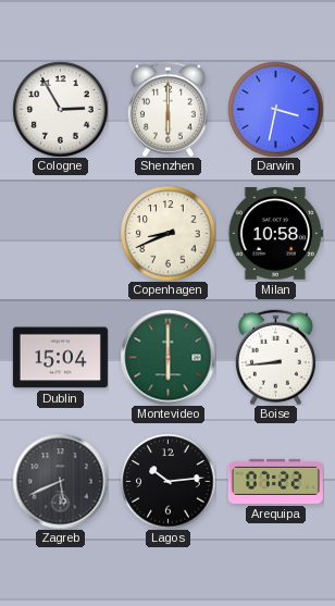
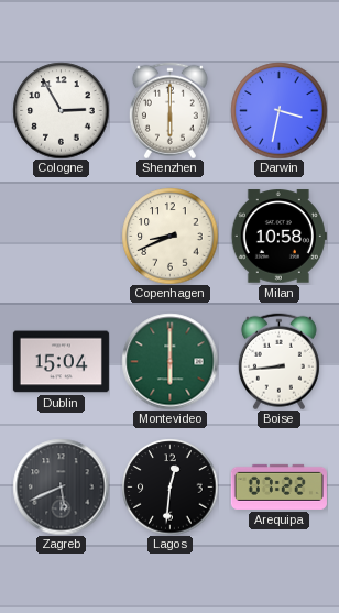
Lagos: 10:14 -> 12:31 (169, 486)
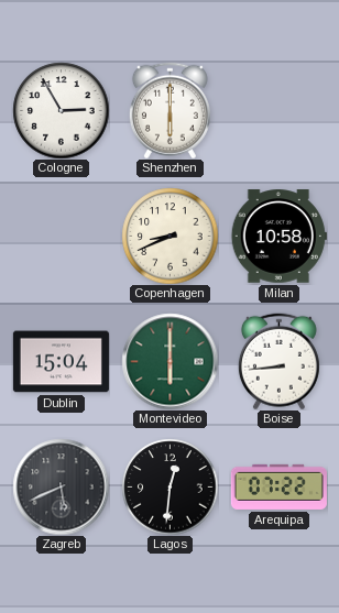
Darwin: 3:32 -> none (278, 110)
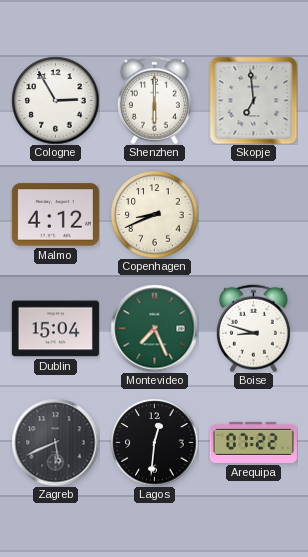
Skopje: none -> 6:59 (253, 100)
Malmo: none -> 4:12 (55, 215)
Milan: 10:58 -> none (278, 237)
Montevideo: 6:00 -> 7:26 (154, 328)
Boise: 8:44 -> 8:48 (253, 328)
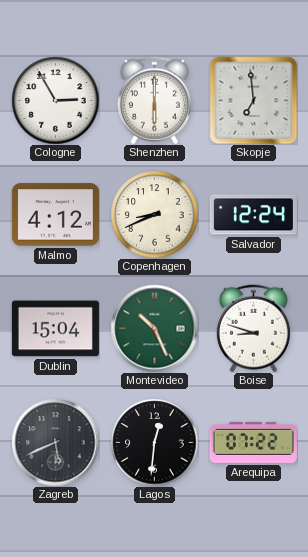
Salvador: none -> 12:24 (253, 215)
Montevideo: 7:26 -> 10:26 (154, 328)
